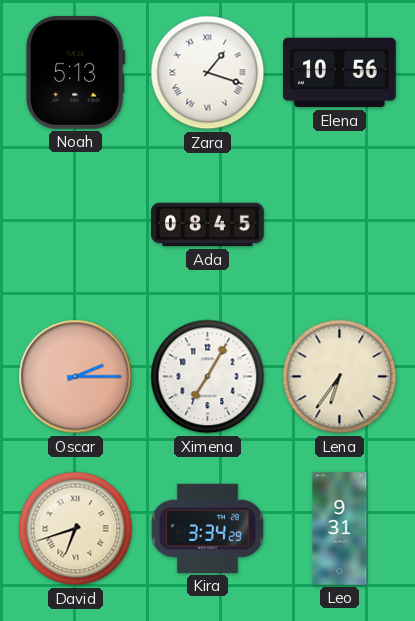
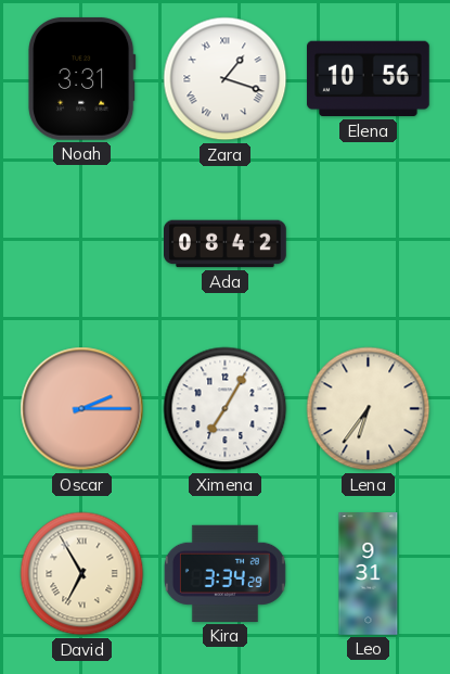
Noah: 5:13 -> 3:31 (82, 78)
Ada: 08:45 -> 08:42 (226, 244)
David: 6:42 -> 6:55 (82, 574)
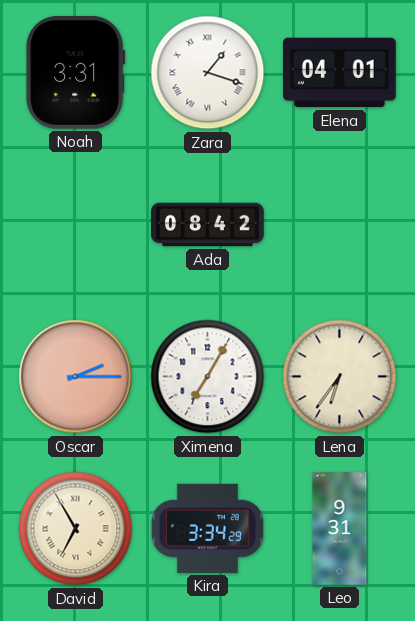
Elena: 10:56 -> 04:01 (340, 73)
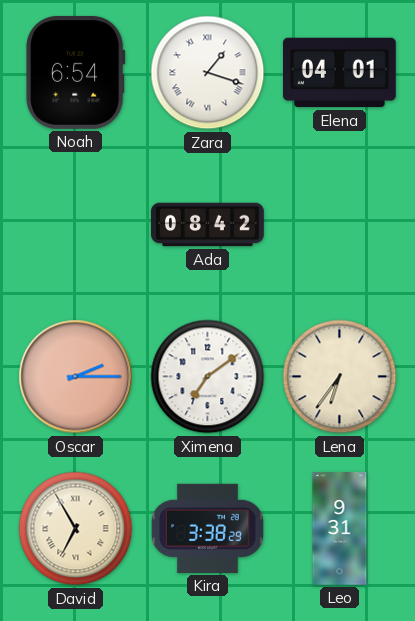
Noah: 3:31 -> 6:54 (76, 72)
Ximena: 7:05 -> 7:09 (208, 377)
Kira: 3:34 -> 3:38 (207, 528)
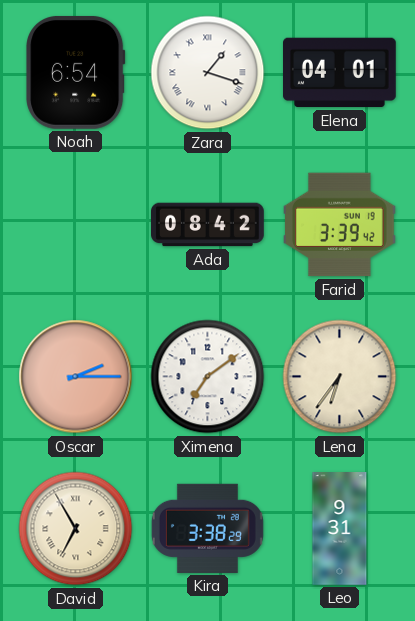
Farid: none -> 3:39 (340, 225)
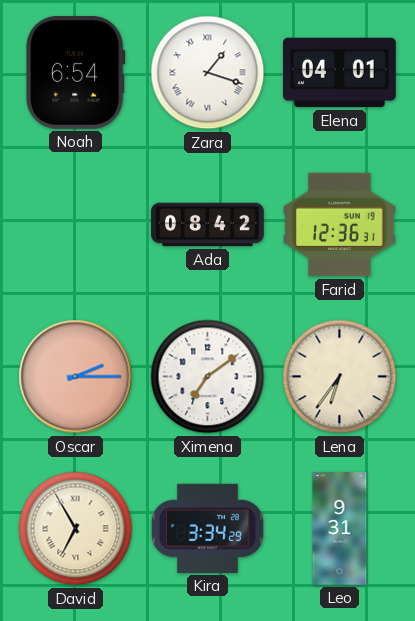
Farid: 3:39 -> 12:36 (340, 225)
Kira: 3:38 -> 3:34 (207, 528)
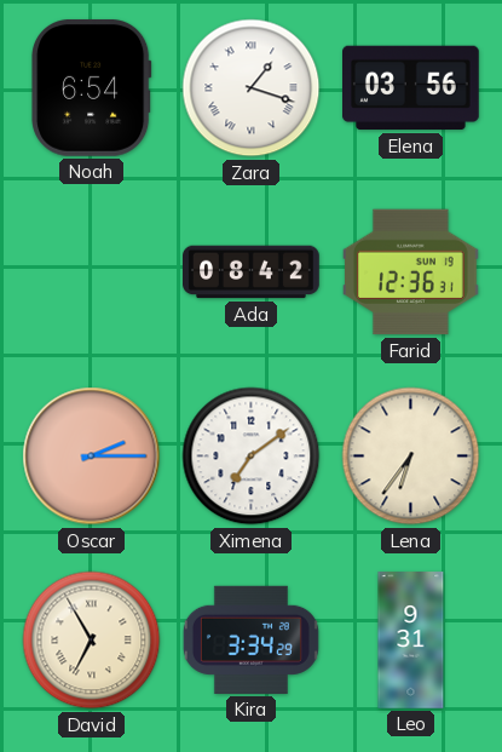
Elena: 04:01 -> 03:56 (411, 88)
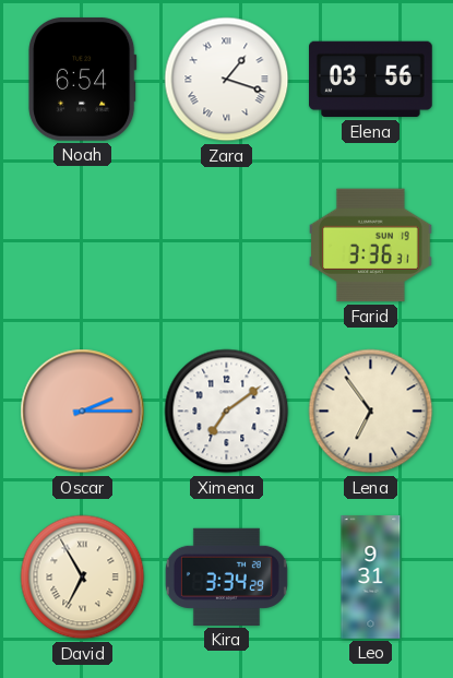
Ada: 08:42 -> none (252, 272)
Farid: 12:36 -> 3:36 (371, 246)
Lena: 6:36 -> 6:54 (371, 412)
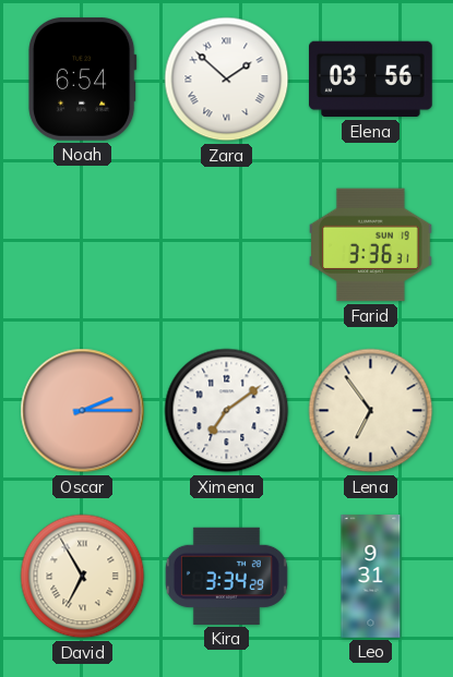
Zara: 1:18 -> 1:52 (227, 80)
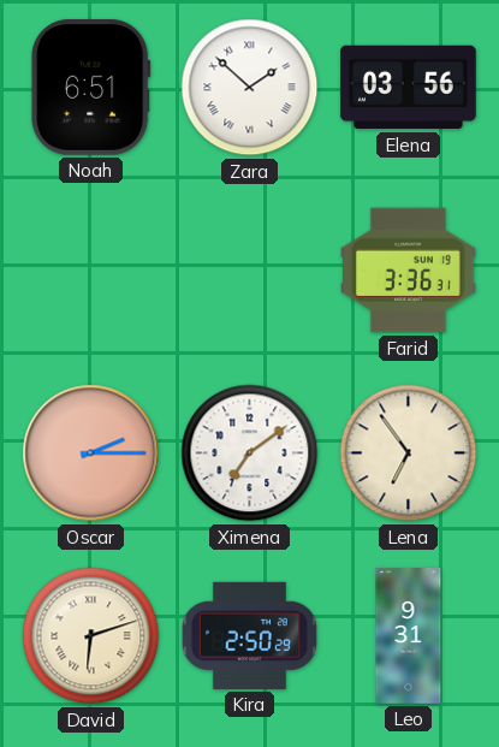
Noah: 6:54 -> 6:51 (91, 87)
David: 6:55 -> 6:12 (91, 636)
Kira: 3:34 -> 2:50 (249, 635)
